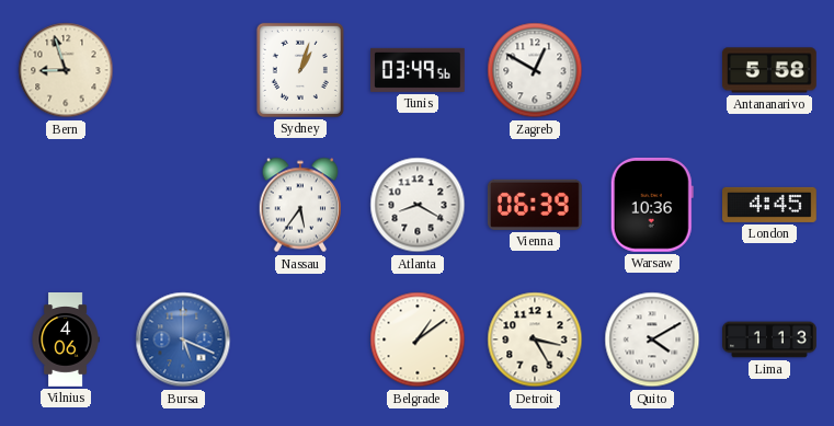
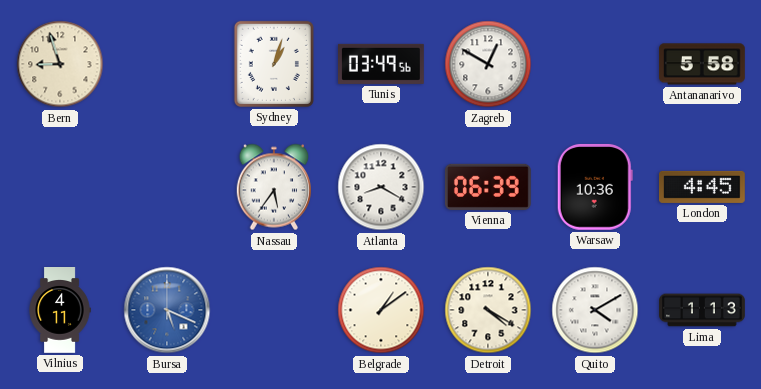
Vilnius: 4:06 -> 4:11 (60, 310)
Detroit: 3:25 -> 4:20 (488, 310)
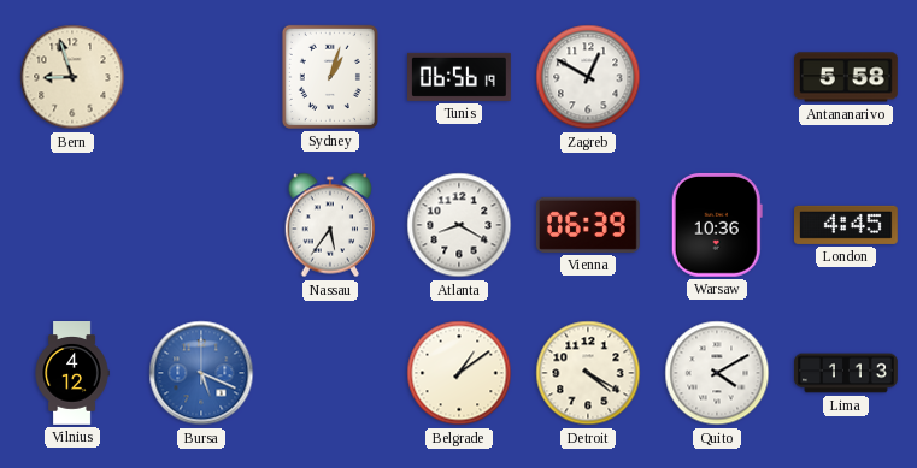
Tunis: 03:49 -> 06:56 (460, 77)
Vilnius: 4:11 -> 4:12 (72, 373)
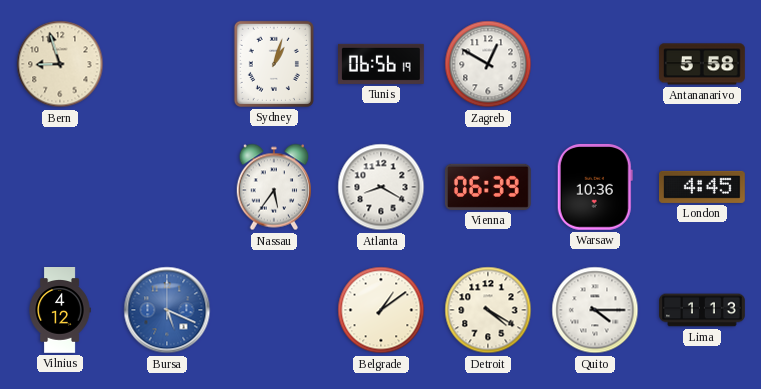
Quito: 4:10 -> 4:15 (595, 310)
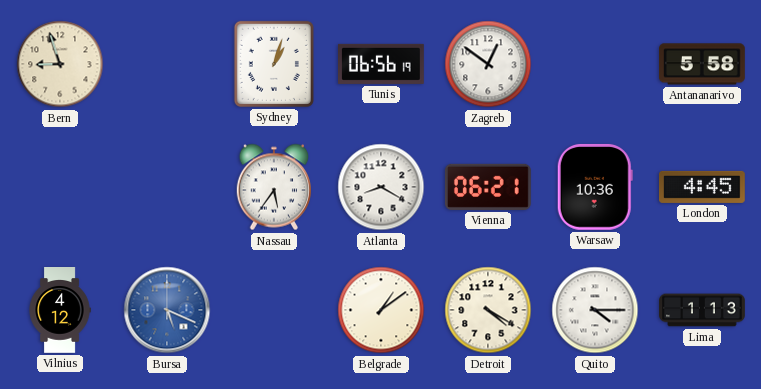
Zagreb: 12:50 -> 12:51 (488, 64)
Vienna: 06:39 -> 06:21 (488, 187)
